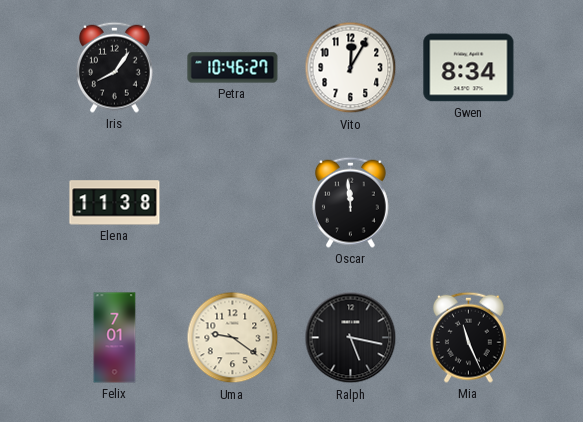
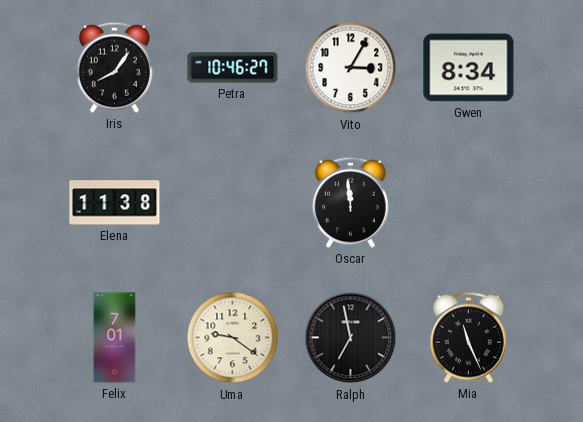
Vito: 12:05 -> 3:05 (351, 68)
Ralph: 5:17 -> 6:58 (351, 338)
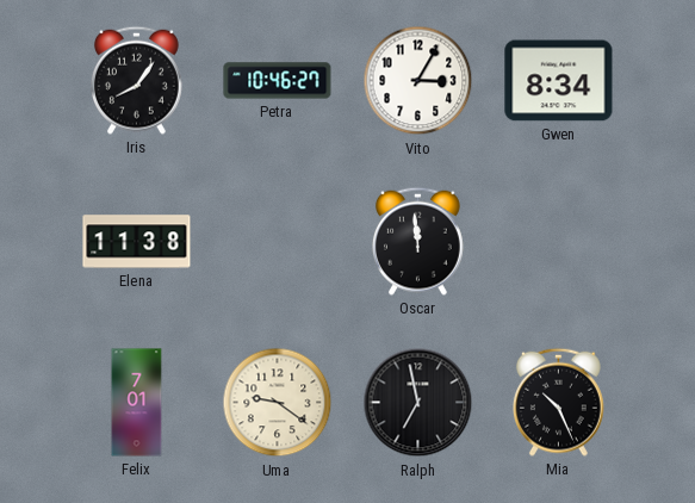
Mia: 11:26 -> 10:26 (559, 402)
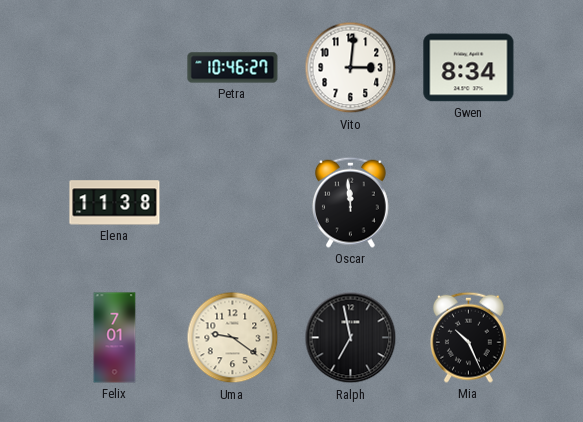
Iris: 8:06 -> none (137, 80)
Vito: 3:05 -> 3:01 (351, 68)
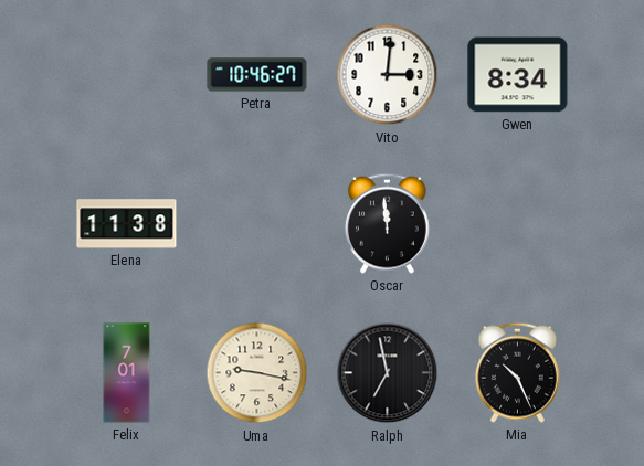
Uma: 9:21 -> 9:17 (257, 373)
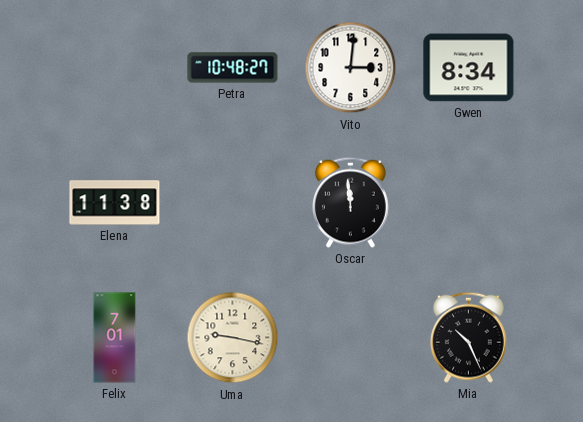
Petra: 10:46 -> 10:48 (233, 68)
Ralph: 6:58 -> none (388, 373)
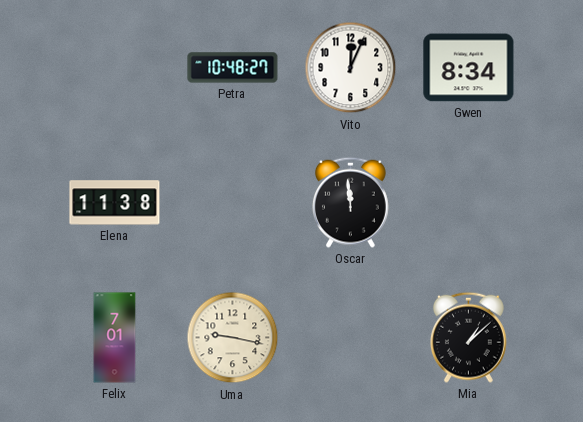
Vito: 3:01 -> 12:04 (351, 68)
Mia: 10:26 -> 1:08 (469, 337)
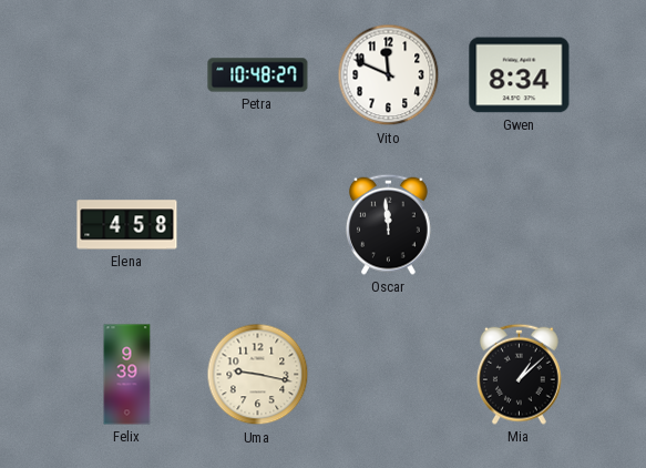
Vito: 12:04 -> 11:49 (389, 75)
Elena: 11:38 -> 4:58 (127, 225)
Felix: 7:01 -> 9:39 (127, 375)
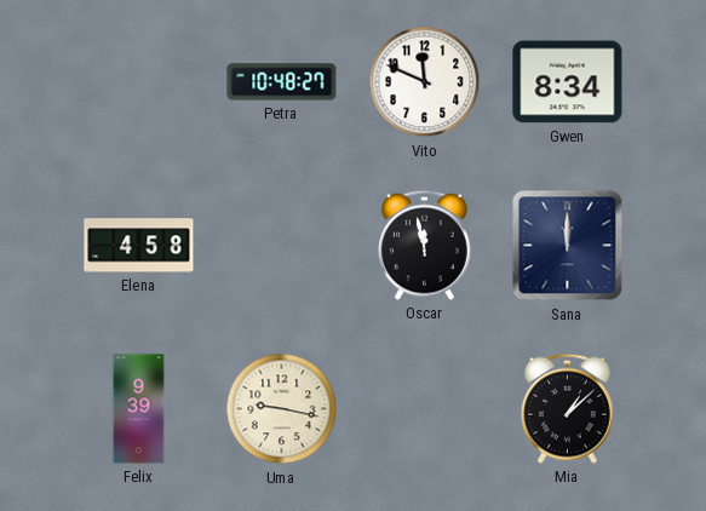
Oscar: 11:59 -> 11:58 (425, 245)
Sana: none -> 12:00 (568, 246)
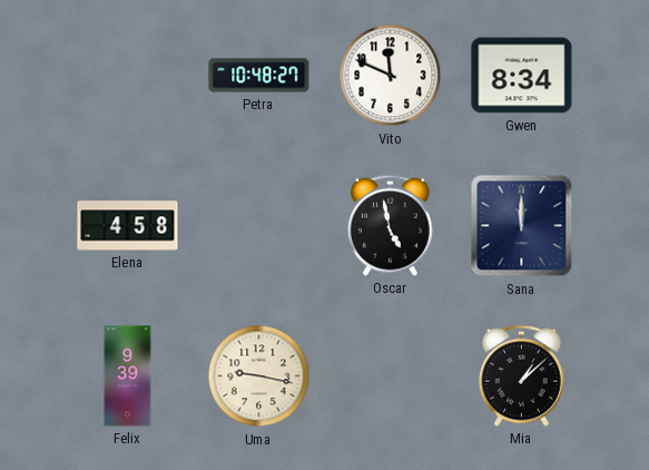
Oscar: 11:58 -> 4:58 (391, 225)
